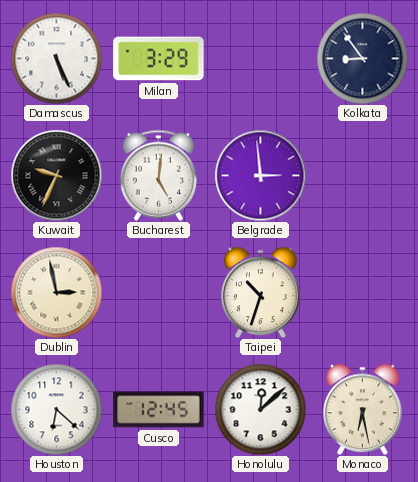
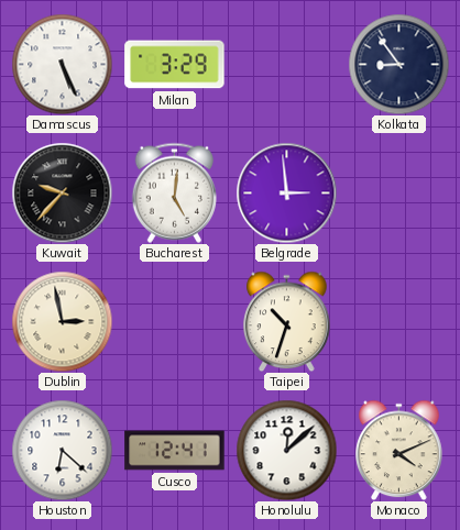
Kuwait: 9:34 -> 9:37 (62, 192)
Cusco: 12:45 -> 12:41 (175, 451)
Monaco: 6:28 -> 4:11 (399, 450)
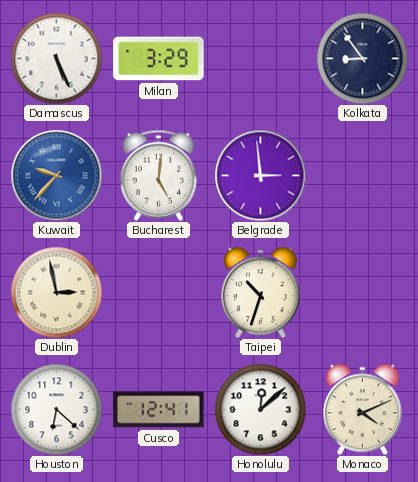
Kuwait dial: black -> blue (56, 175)
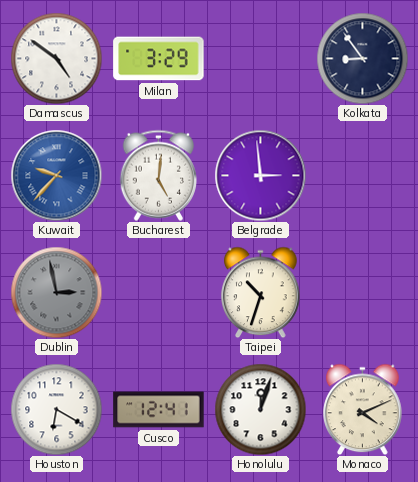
Damascus: 5:26 -> 4:51 (56, 58)
Dublin dial: cream -> grey (56, 292)
Houston: 6:22 -> 6:20 (56, 409)
Honolulu: 12:08 -> 12:03 (260, 409)
